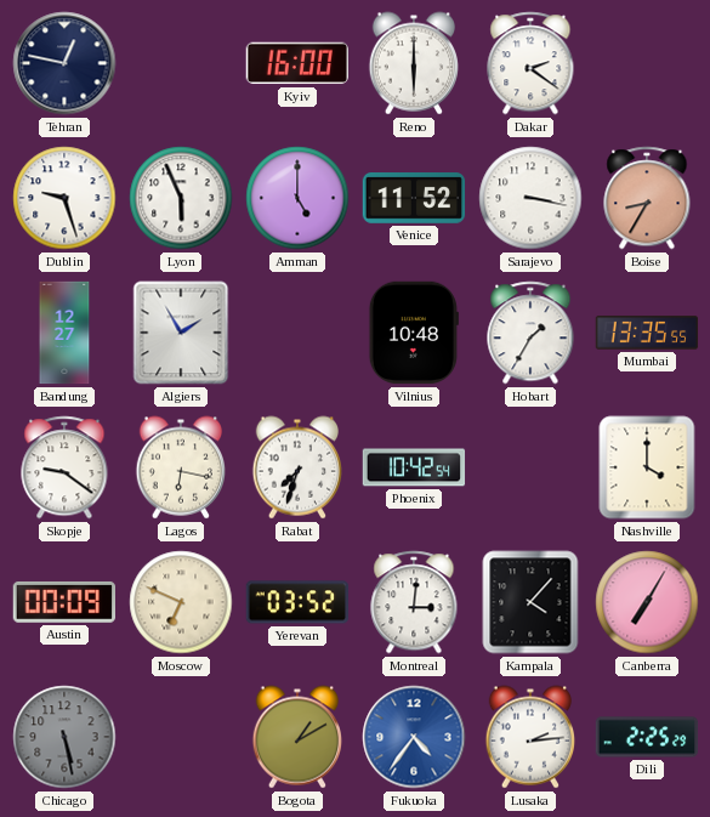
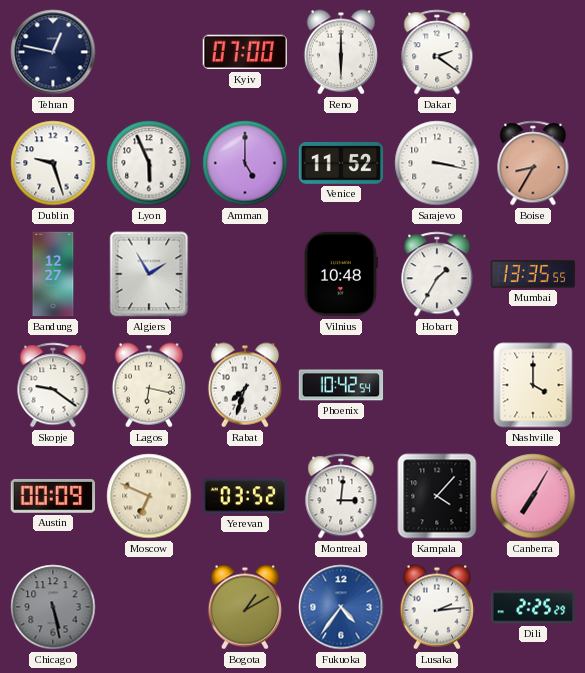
Kyiv: 16:00 -> 07:00 (244, 52)
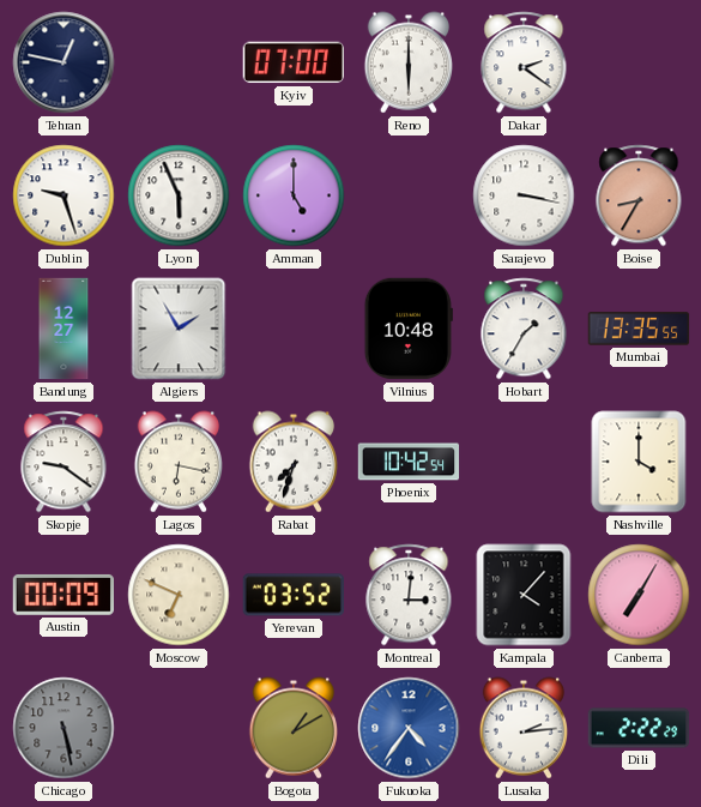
Venice: 11:52 -> none (341, 164)
Dili: 2:25 -> 2:22 (639, 728)
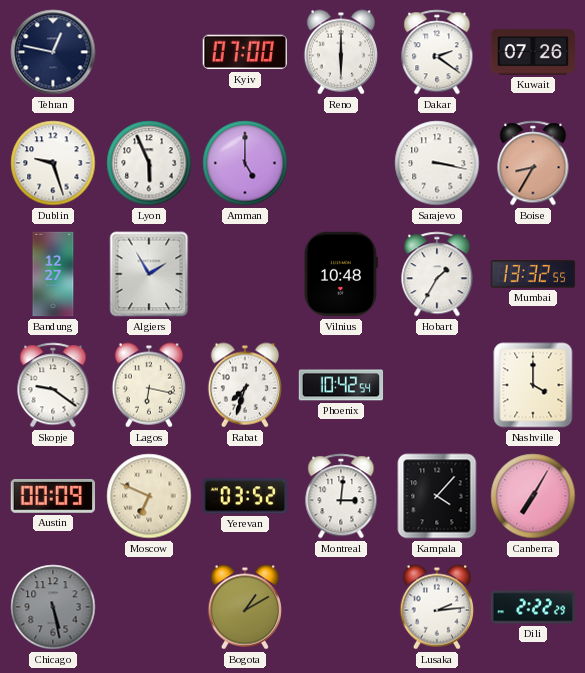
Kuwait: none -> 07:26 (533, 52)
Mumbai: 13:35 -> 13:32 (533, 274)
Fukuoka: 4:36 -> none (409, 728)
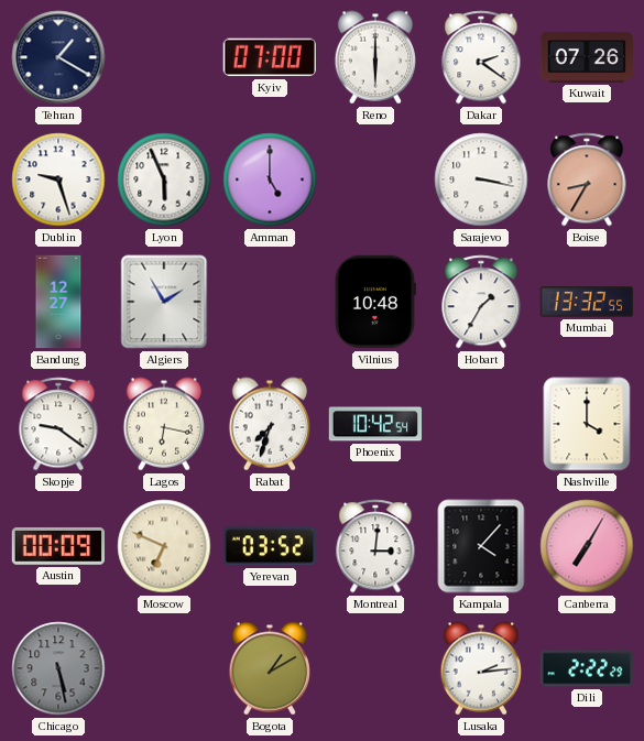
Tehran: 12:47 -> 1:20 (58, 57)
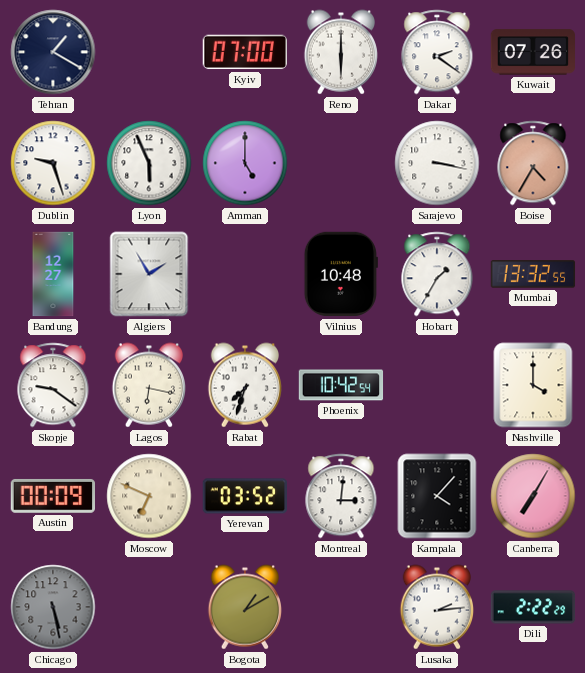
Boise: 8:35 -> 4:35 (533, 163)
